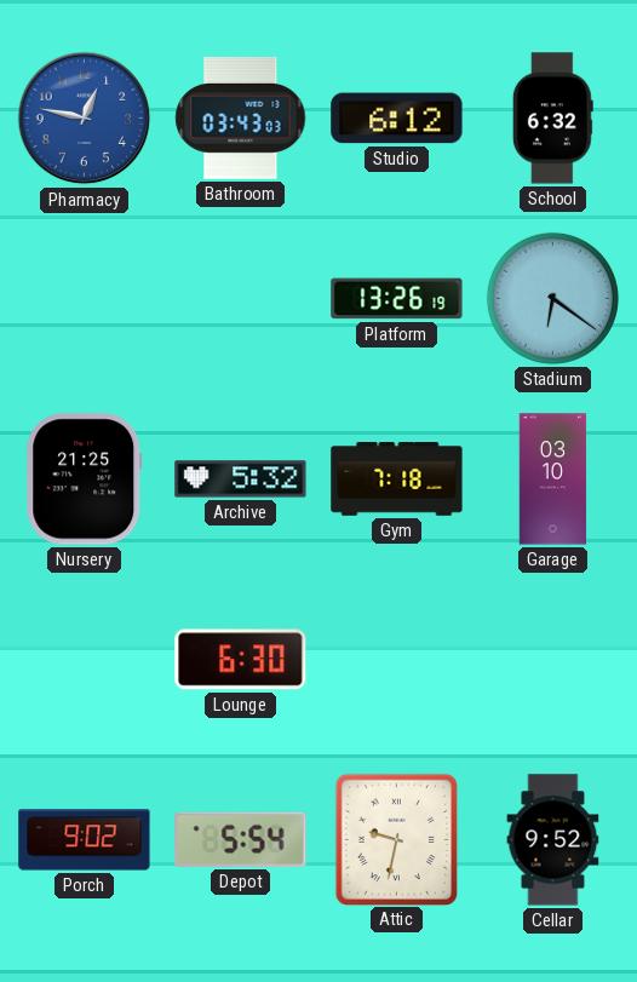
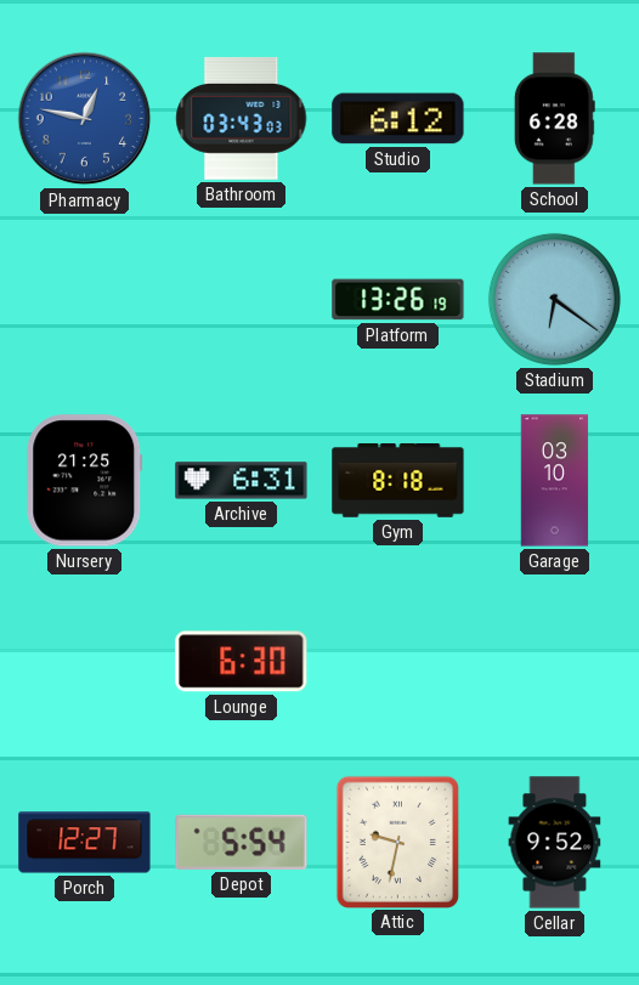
School: 6:32 -> 6:28 (554, 119)
Archive: 5:32 -> 6:31 (242, 481)
Gym: 7:18 -> 8:18 (398, 481)
Porch: 9:02 -> 12:27 (85, 843)
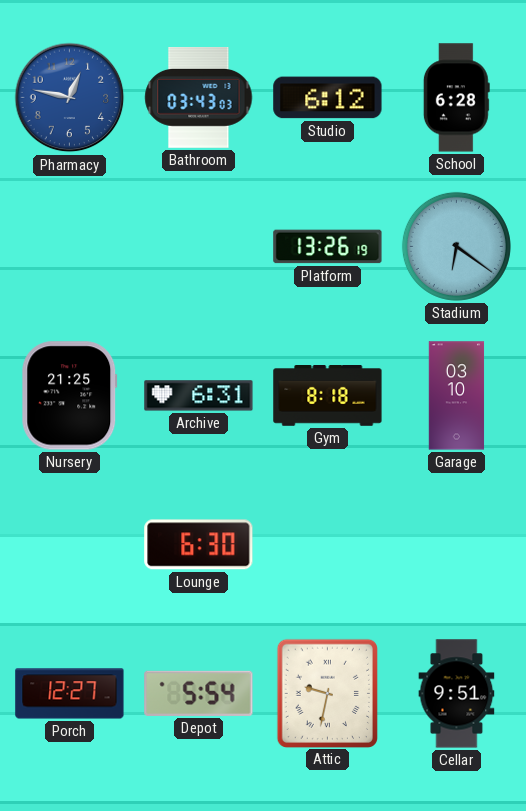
Cellar: 9:52 -> 9:51 (457, 694)
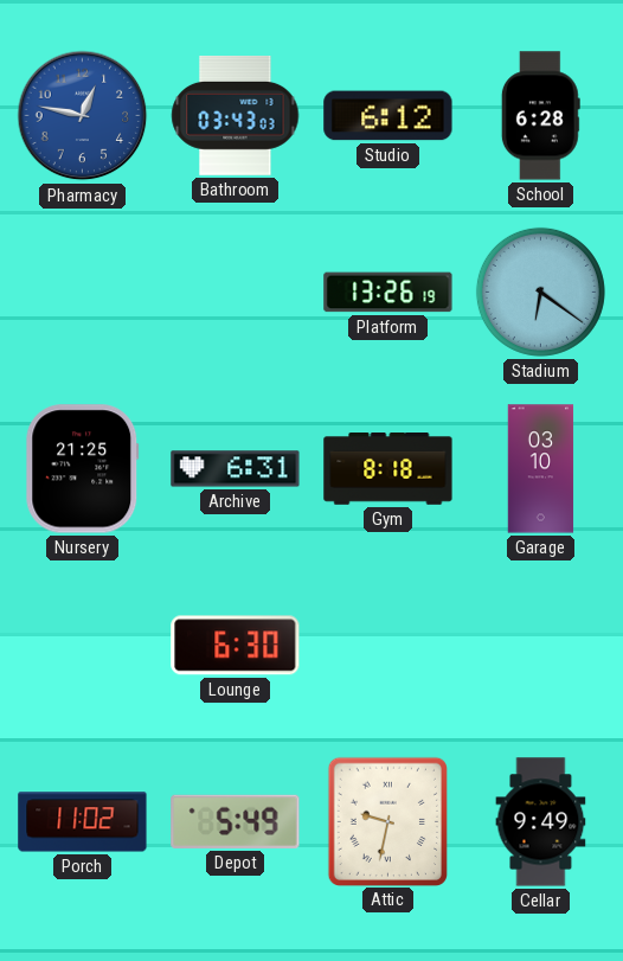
Porch: 12:27 -> 11:02 (83, 822)
Depot: 5:54 -> 5:49 (236, 821)
Cellar: 9:51 -> 9:49 (541, 822)
